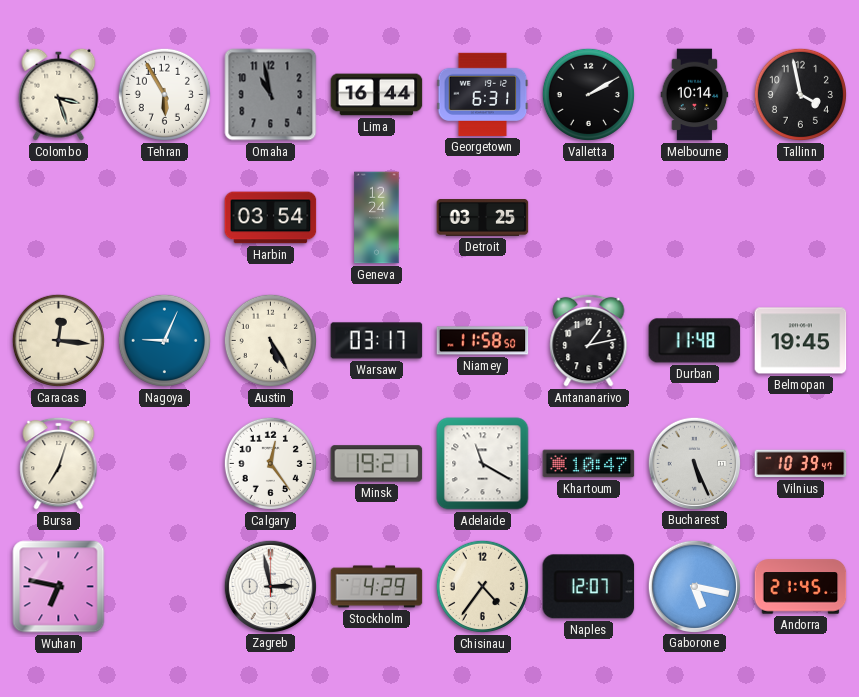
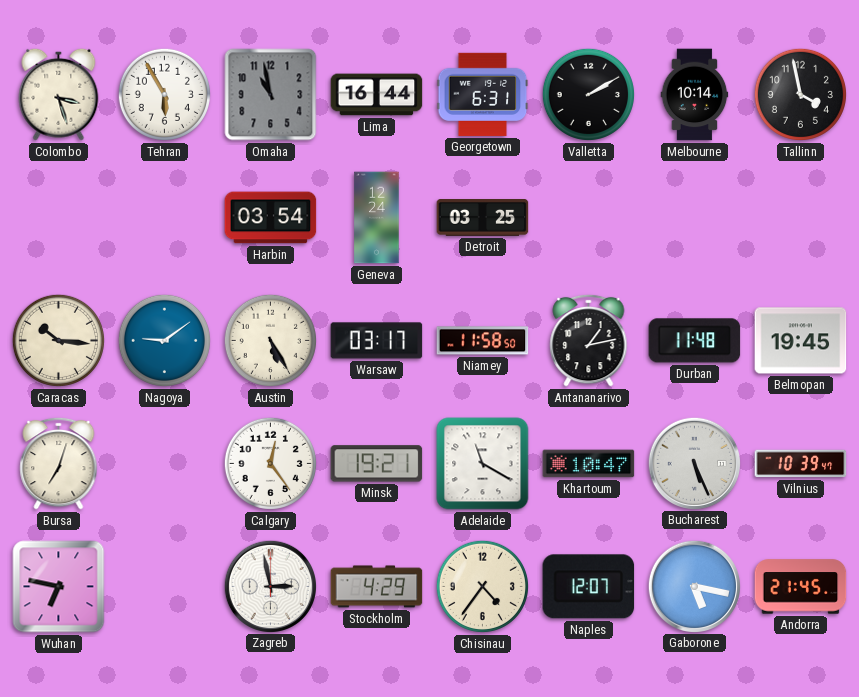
Caracas: 12:16 -> 10:16 (58, 340)
Nagoya: 9:04 -> 9:09 (164, 340)
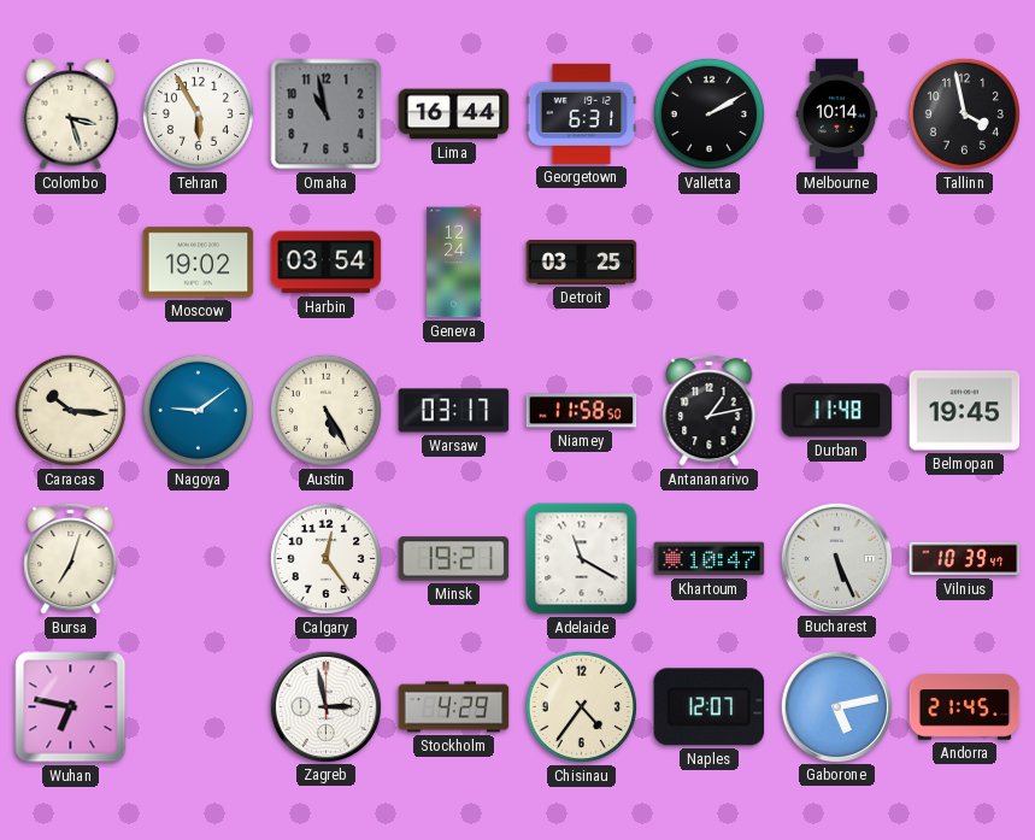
Moscow: none -> 19:02 (199, 263)
Gaborone: 5:17 -> 5:13 (836, 706)
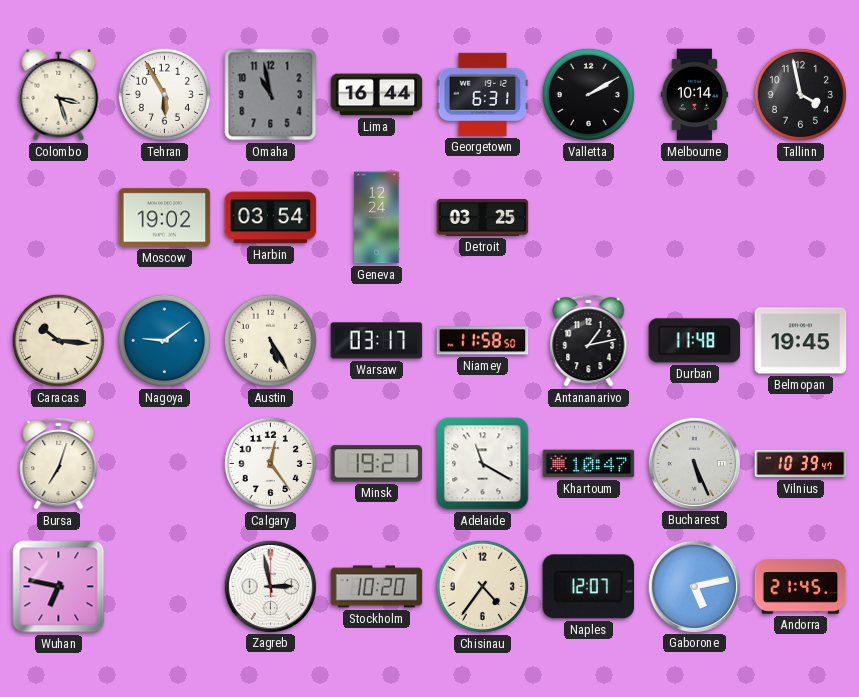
Stockholm: 4:29 -> 10:20 (377, 587)
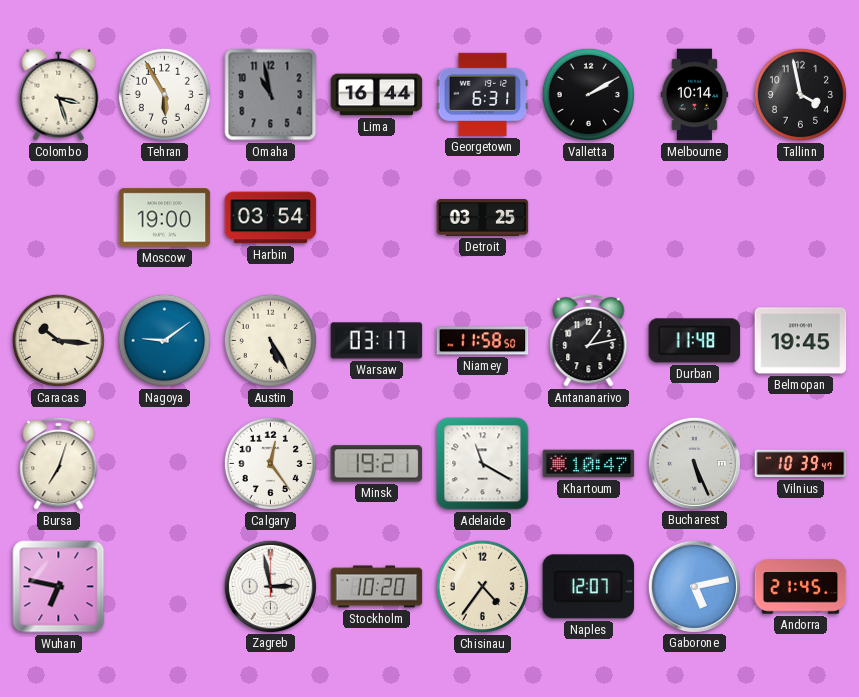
Moscow: 19:02 -> 19:00 (165, 218)
Geneva: 12:24 -> none (377, 218)
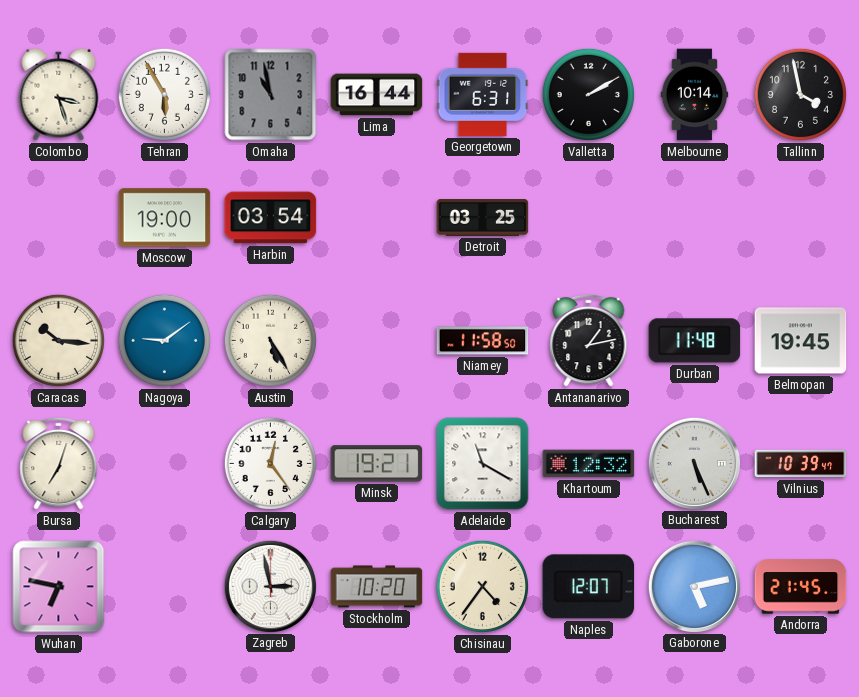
Warsaw: 03:17 -> none (377, 341)
Khartoum: 10:47 -> 12:32 (589, 464)
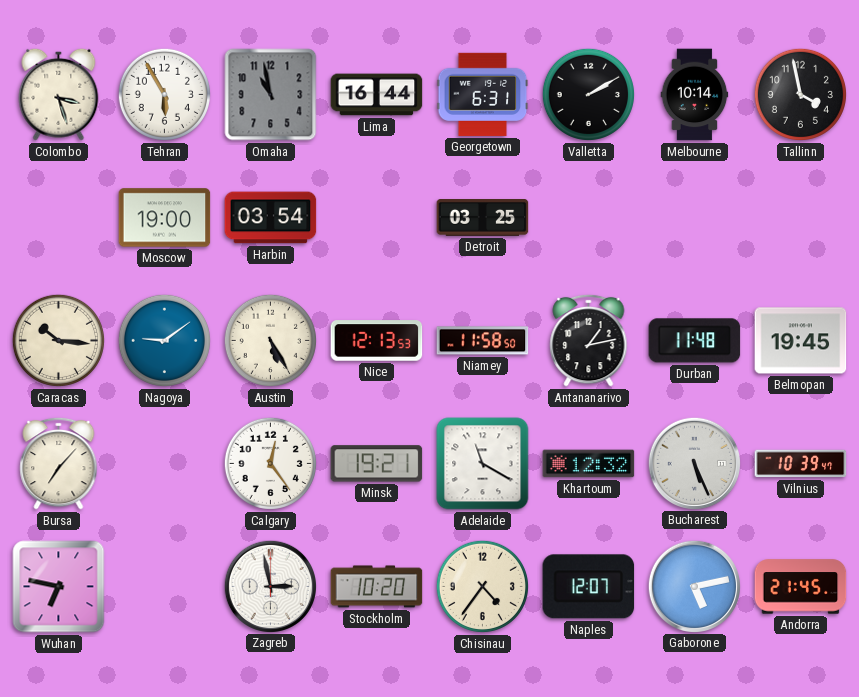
Nice: none -> 12:13 (377, 341)
Bursa: 7:03 -> 7:07 (59, 463)
